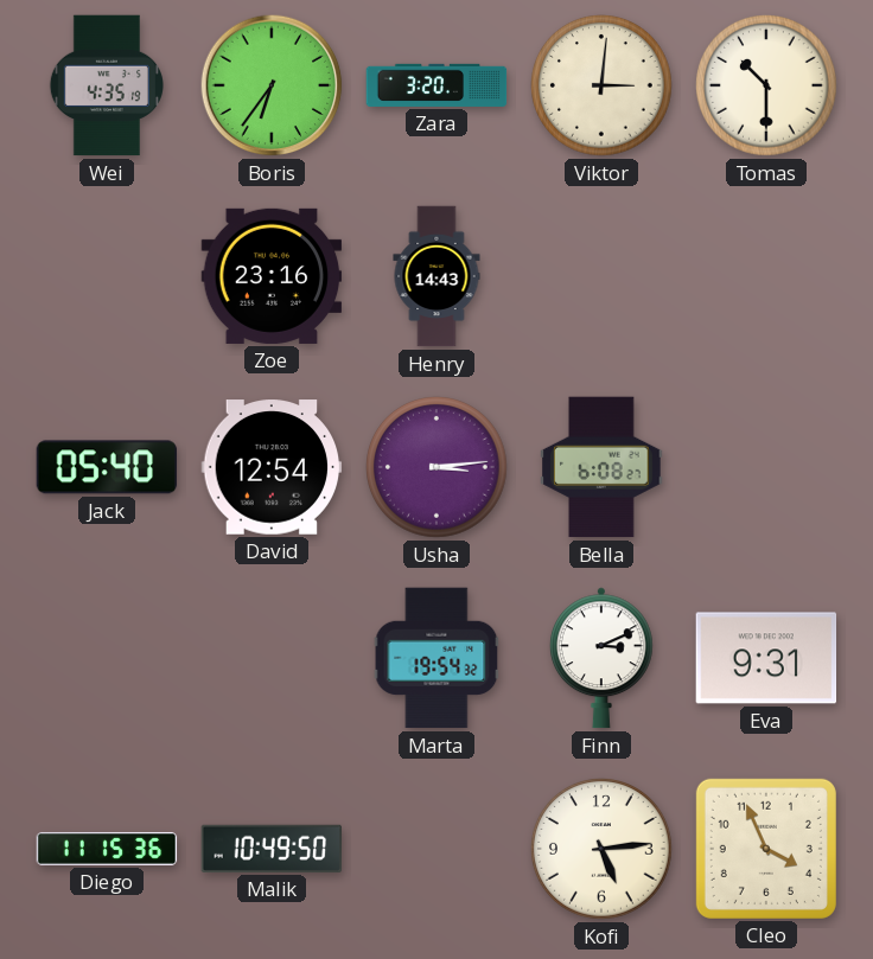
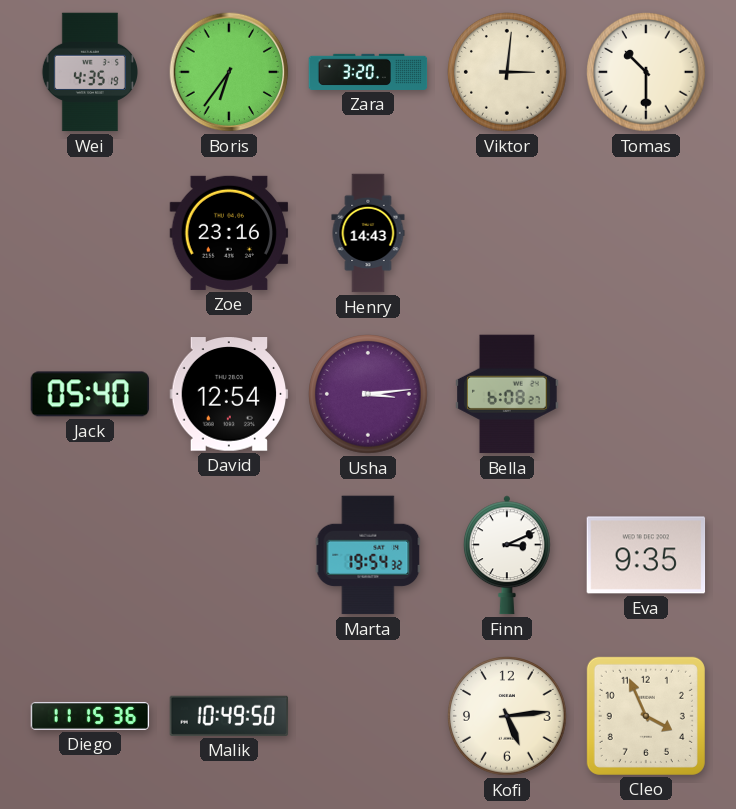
Eva: 9:31 -> 9:35 (646, 555)
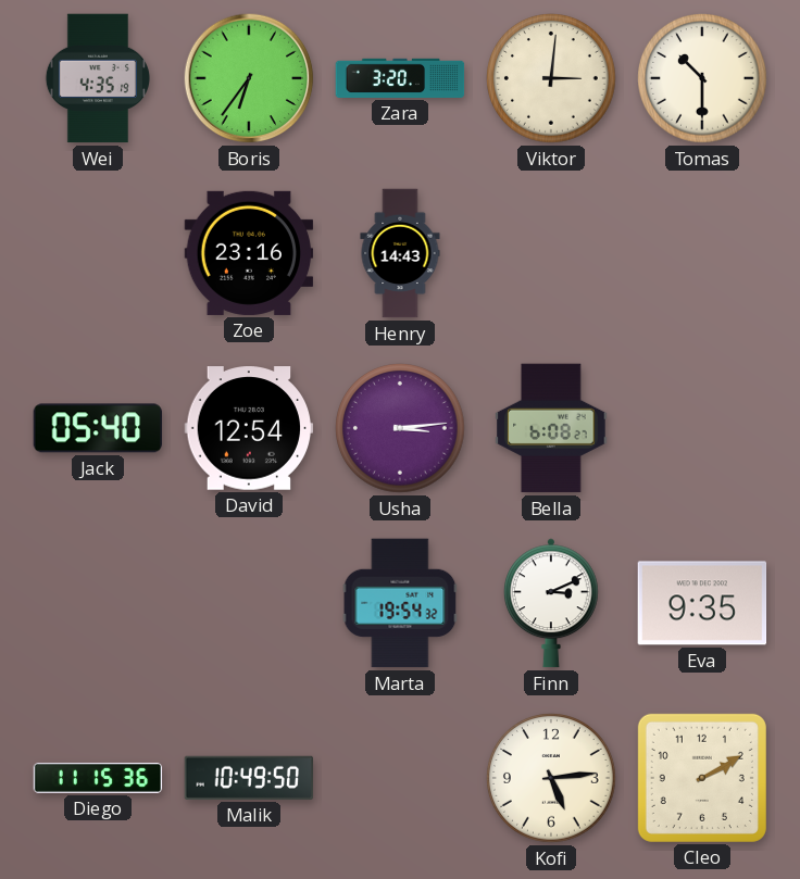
Cleo: 3:56 -> 2:10 (702, 778)
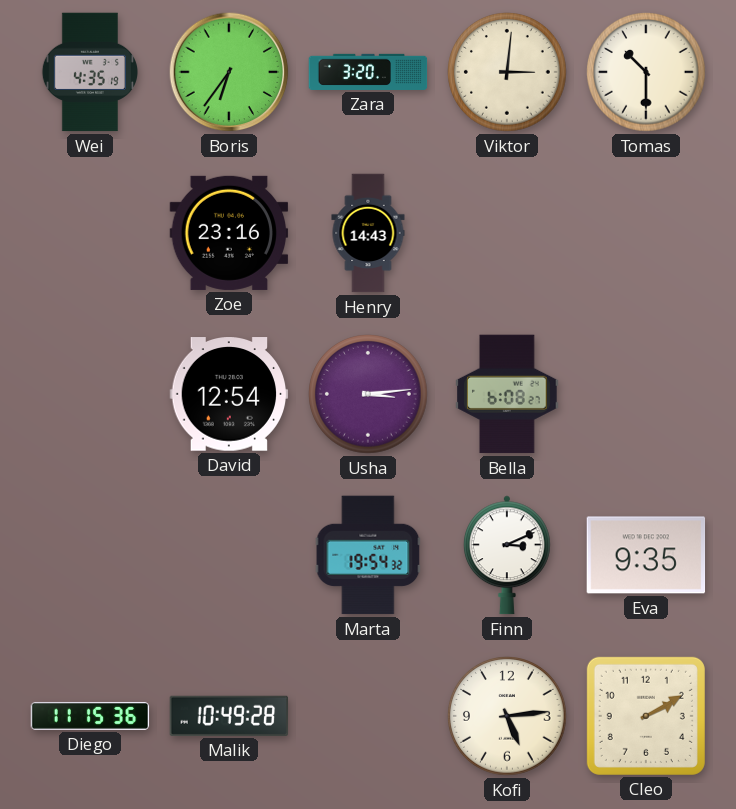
Jack: 05:40 -> none (98, 428)
Malik: 10:49:50 -> 10:49:28 (229, 716)
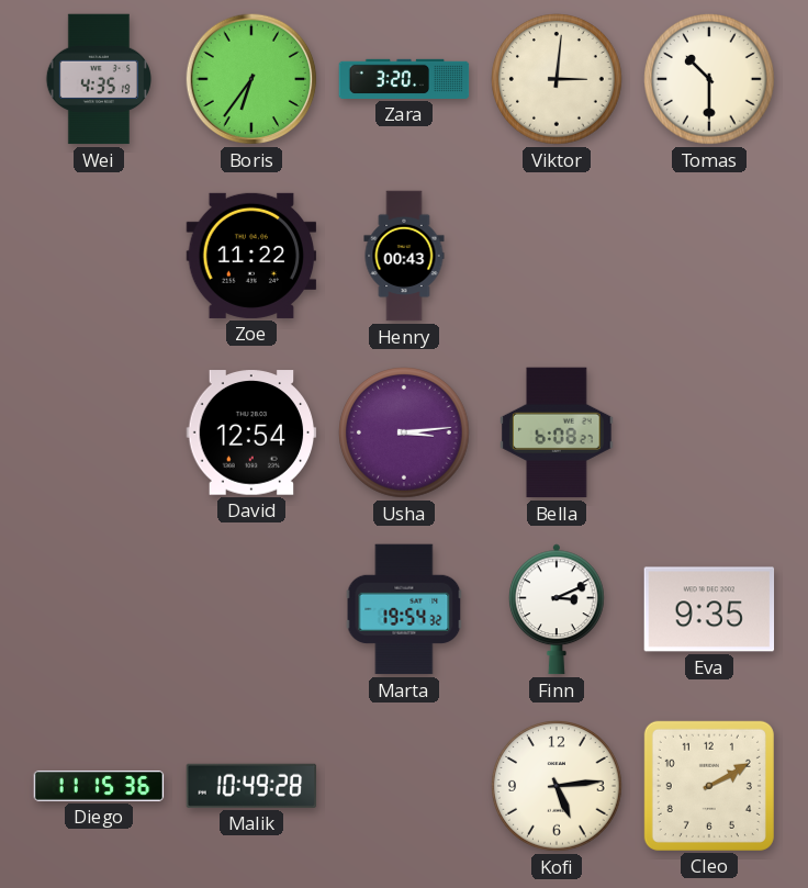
Zoe: 23:16 -> 11:22 (251, 256)
Henry: 14:43 -> 00:43 (404, 256)
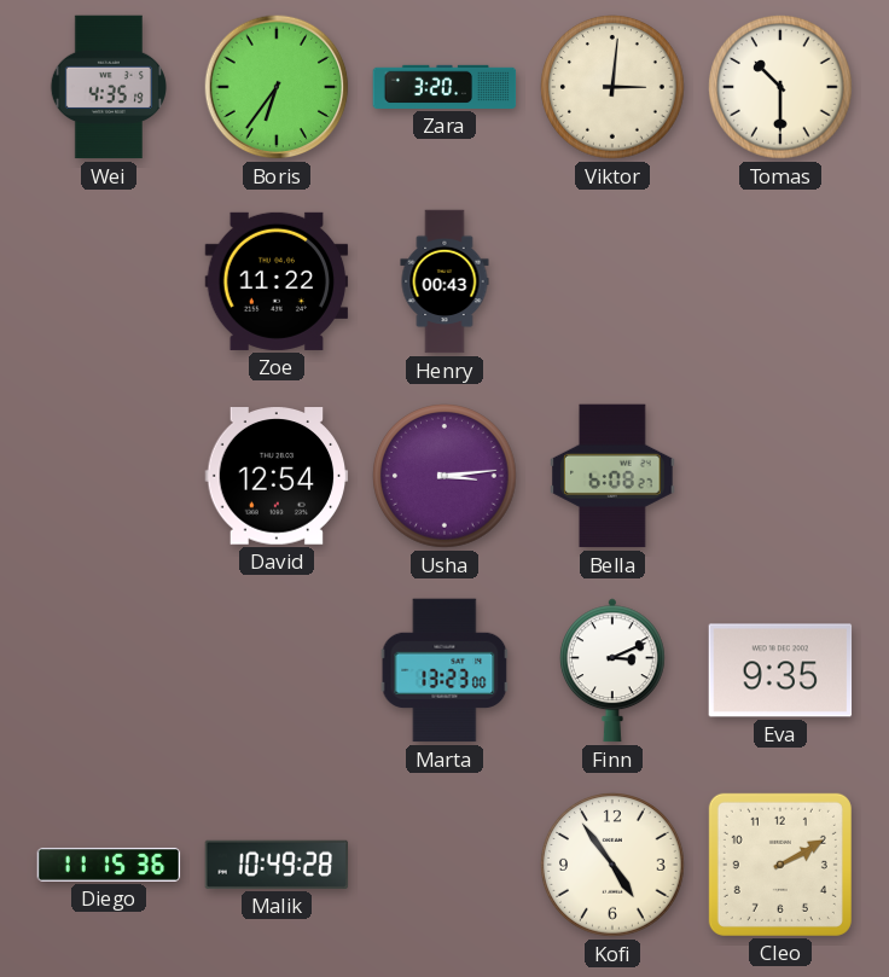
Marta: 19:54 -> 13:23 (444, 670)
Kofi: 5:14 -> 4:54 (612, 865)
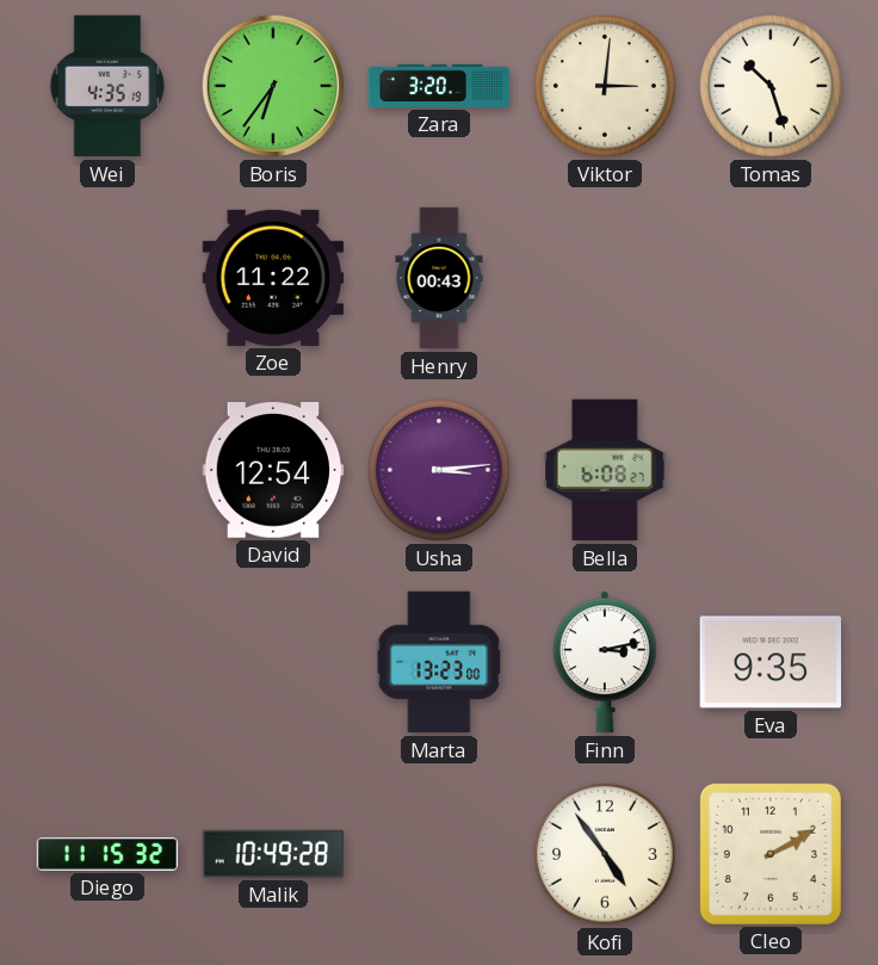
Tomas: 10:30 -> 10:27 (771, 86)
Finn: 3:11 -> 3:13 (605, 662)
Diego: 11:15:36 -> 11:15:32 (107, 854)
